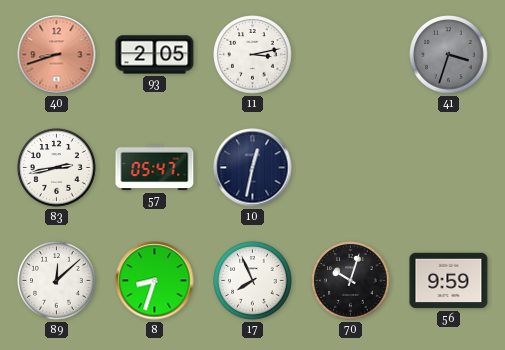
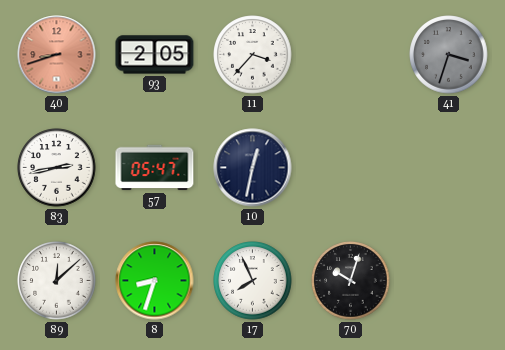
11: 3:13 -> 3:37 (253, 55)
56: 9:59 -> none (449, 281)
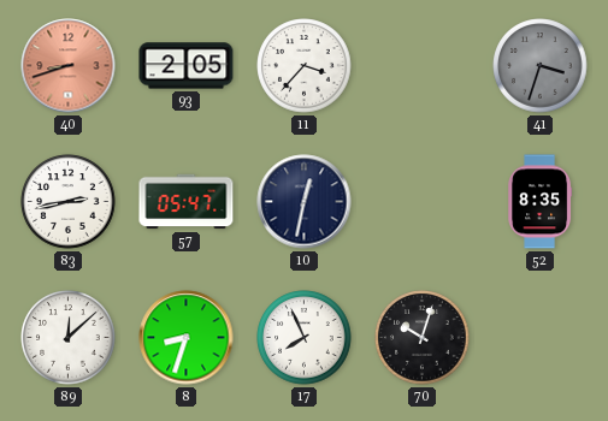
52: none -> 8:35 (541, 202)
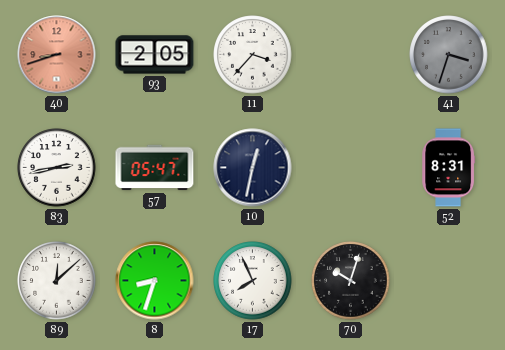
52: 8:35 -> 8:31 (449, 168)
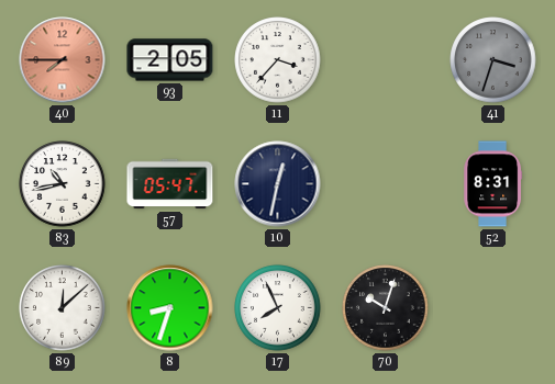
40: 8:42 -> 7:45 (63, 60)
83: 2:43 -> 10:43 (63, 184)
